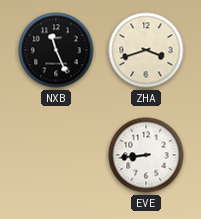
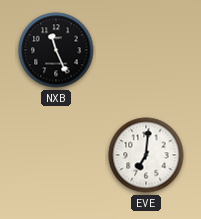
ZHA: 3:42 -> none (146, 50)
EVE: 8:44 -> 7:01 (146, 155)
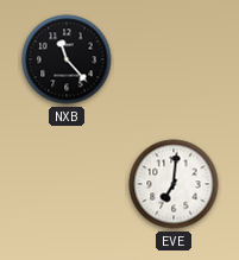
NXB: 11:26 -> 11:23 (67, 59)
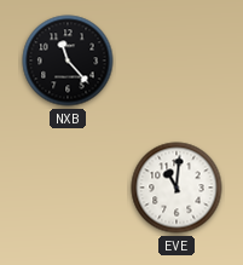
EVE: 7:01 -> 11:01 (177, 188)
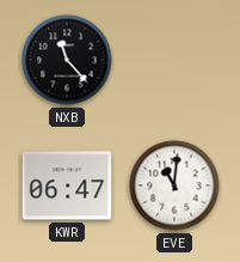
KWR: none -> 06:47 (67, 185)
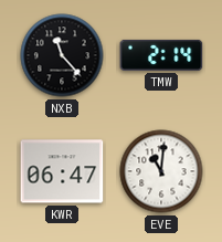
TMW: none -> 2:14 (161, 55)
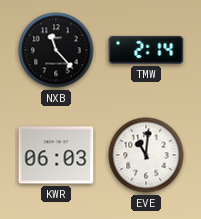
KWR: 06:47 -> 06:03 (56, 155)
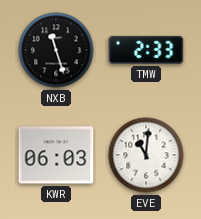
NXB: 11:23 -> 11:27 (56, 50)
TMW: 2:14 -> 2:33 (146, 50)
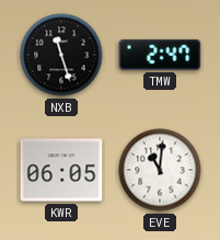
TMW: 2:33 -> 2:47 (160, 55)
KWR: 06:03 -> 06:05 (61, 170)
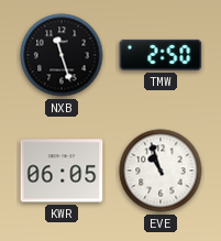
TMW: 2:47 -> 2:50 (161, 55)
EVE: 11:01 -> 10:57 (161, 171)
